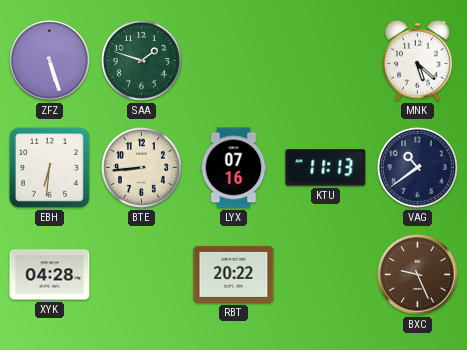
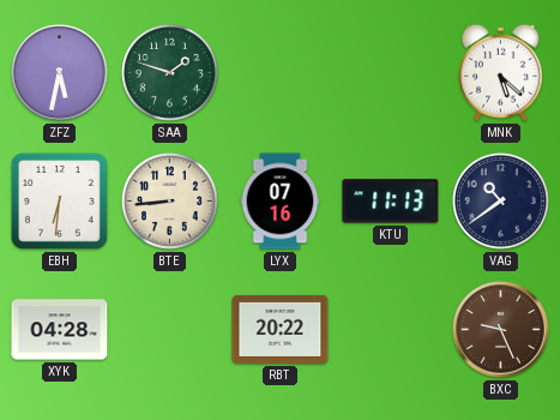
ZFZ: 5:27 -> 5:32 (60, 73)
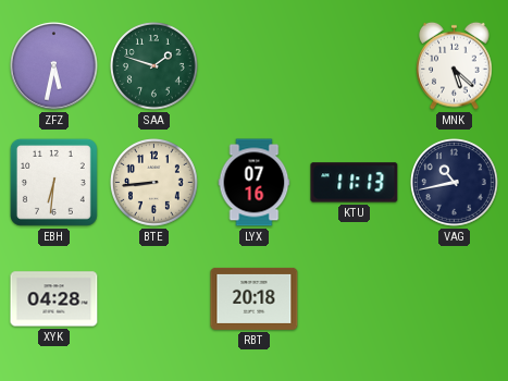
VAG: 10:39 -> 10:43 (455, 183)
RBT: 20:22 -> 20:18 (255, 298)
BXC: 9:26 -> none (501, 330)
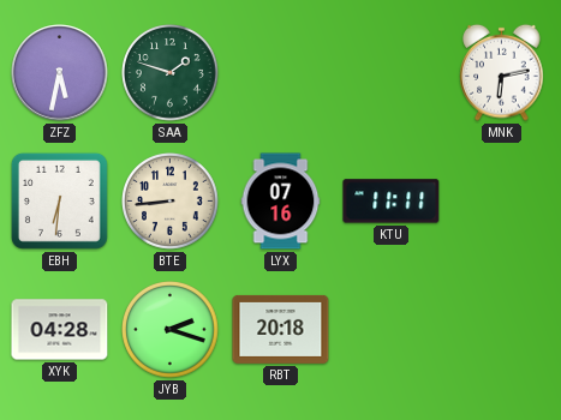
MNK: 5:22 -> 6:13 (502, 72)
KTU: 11:13 -> 11:11 (392, 202)
VAG: 10:43 -> none (455, 183)
JYB: none -> 2:18 (171, 330)
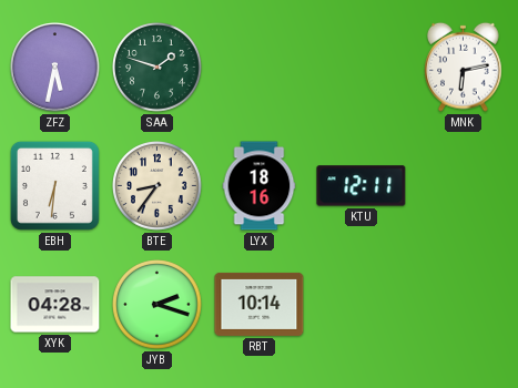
BTE: 8:44 -> 8:36 (158, 186)
LYX: 07:16 -> 18:16 (260, 186)
KTU: 11:11 -> 12:11 (362, 186)
RBT: 20:18 -> 10:14 (260, 304)
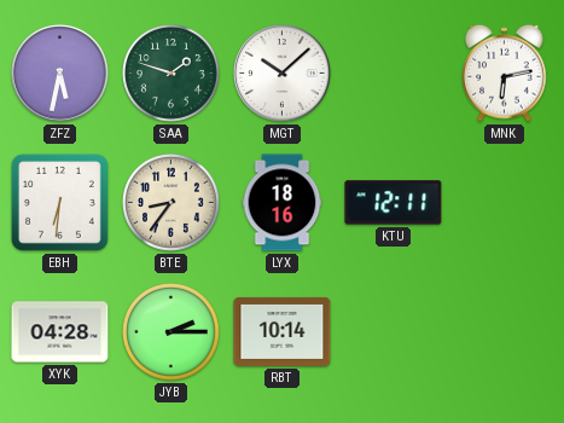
MGT: none -> 10:08 (283, 74)
JYB: 2:18 -> 2:15 (171, 332)
